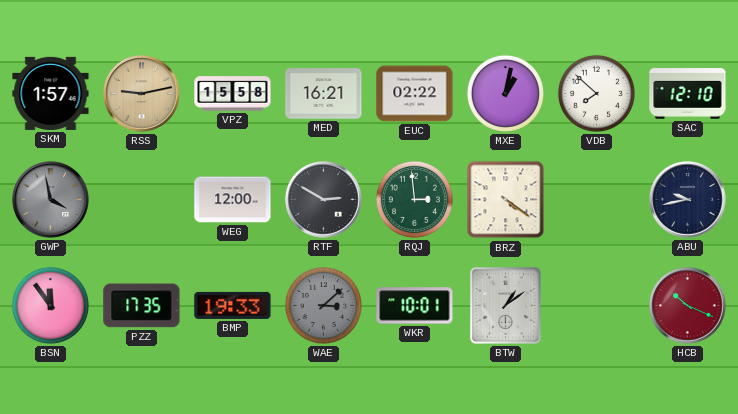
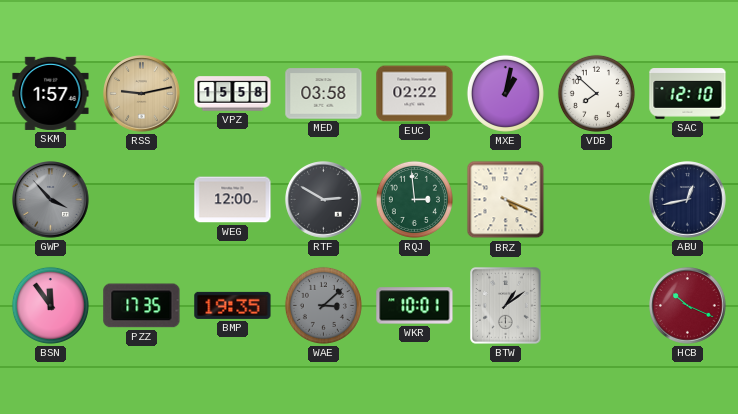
MED: 16:21 -> 03:58 (324, 94)
GWP: 3:58 -> 3:53 (51, 200)
BRZ: 4:21 -> 4:19 (506, 200)
ABU: 9:43 -> 12:43 (688, 200)
BMP: 19:33 -> 19:35 (233, 305)
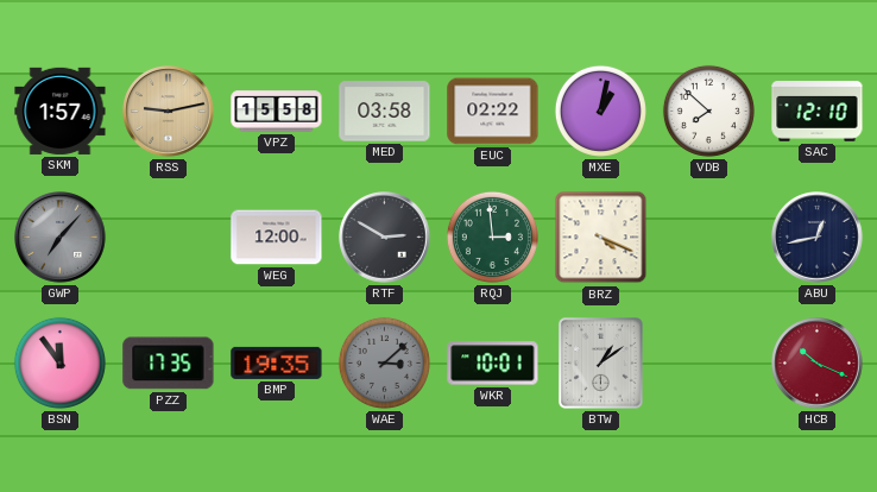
GWP: 3:53 -> 7:07 (61, 238)
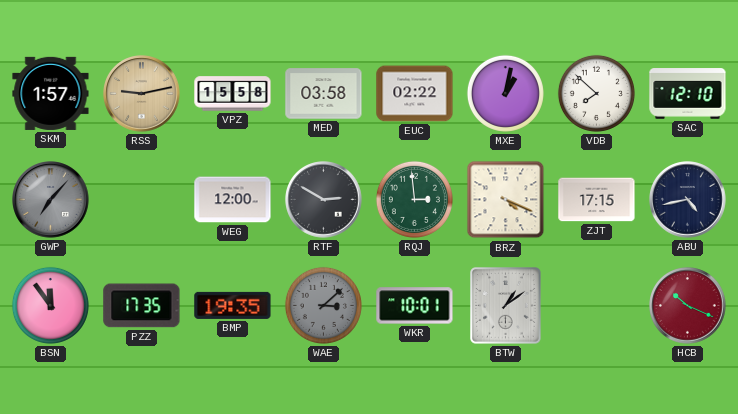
ZJT: none -> 17:15 (597, 200)
ABU: 12:43 -> 4:43 (688, 200)
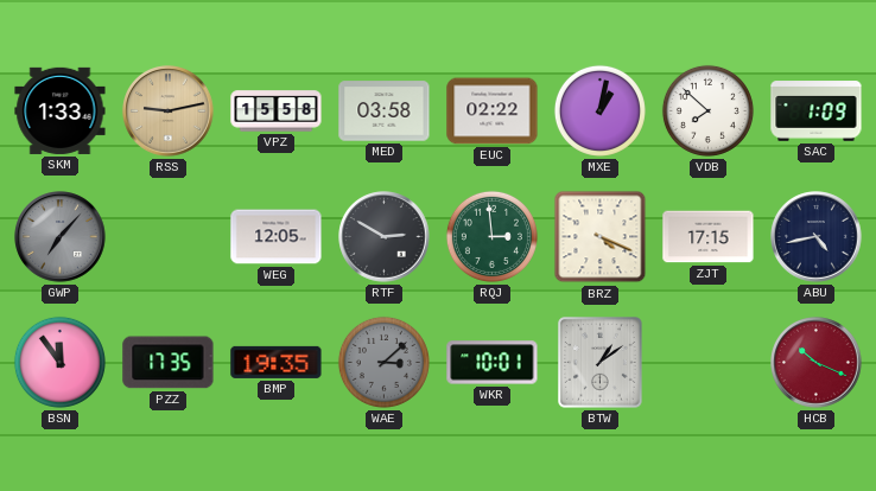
SKM: 1:57 -> 1:33 (61, 110)
SAC: 12:10 -> 1:09 (817, 111)
WEG: 12:00 -> 12:05 (277, 237)
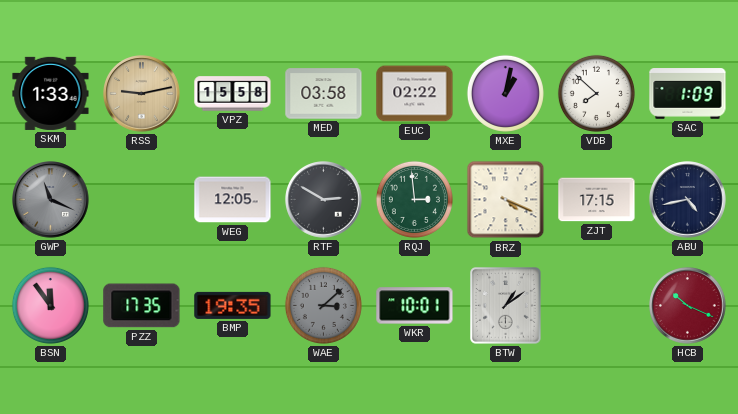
GWP: 7:07 -> 11:19 (51, 200)
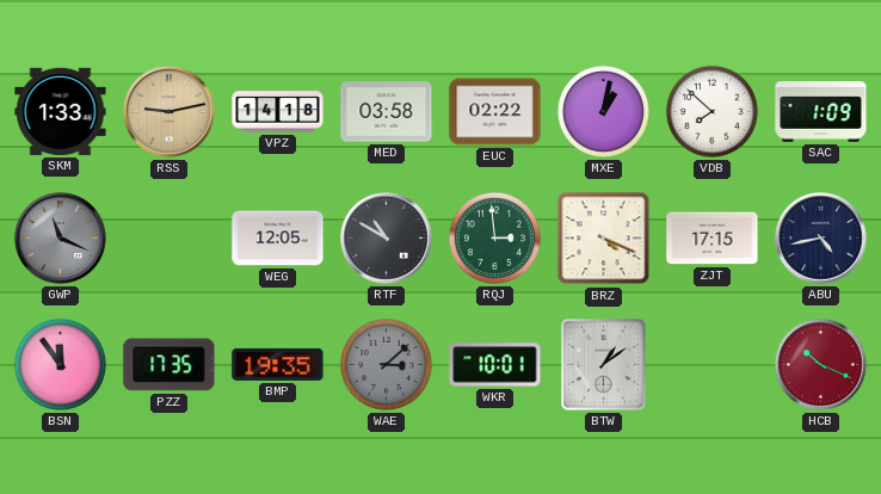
VPZ: 15:58 -> 14:18 (278, 112)
RTF: 2:50 -> 10:50 (387, 239)
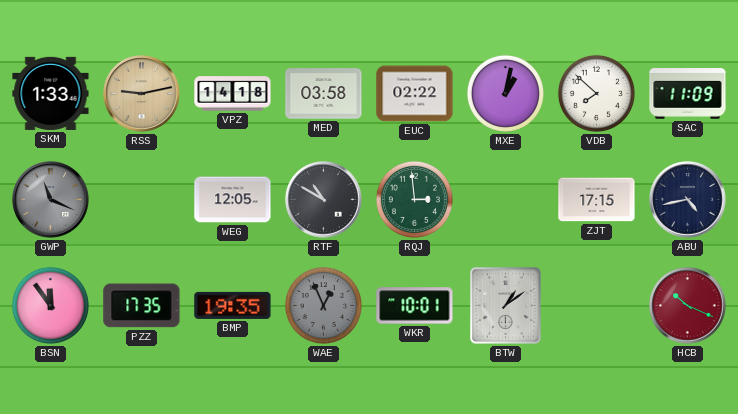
SAC: 1:09 -> 11:09 (688, 94)
BRZ: 4:19 -> none (604, 239)
WAE: 3:08 -> 12:56 (323, 305)
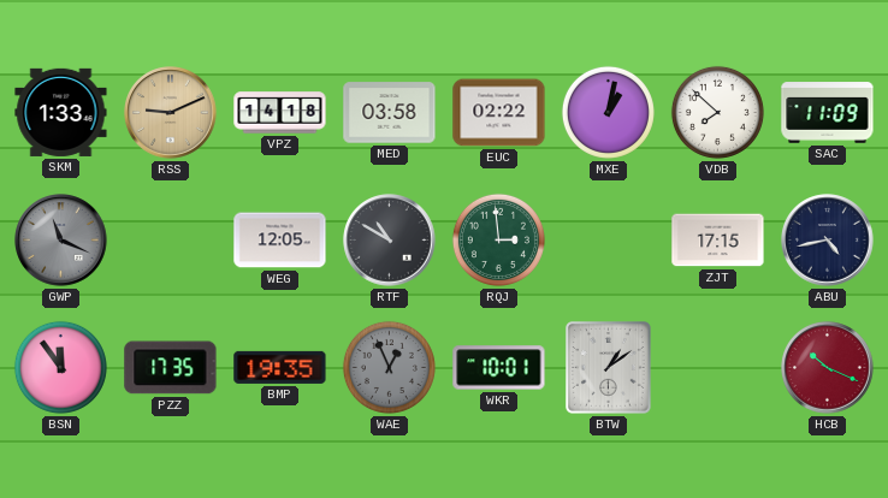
RSS: 9:13 -> 9:11 (171, 113)
